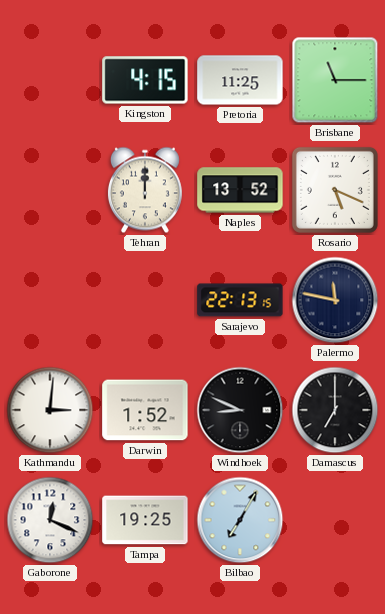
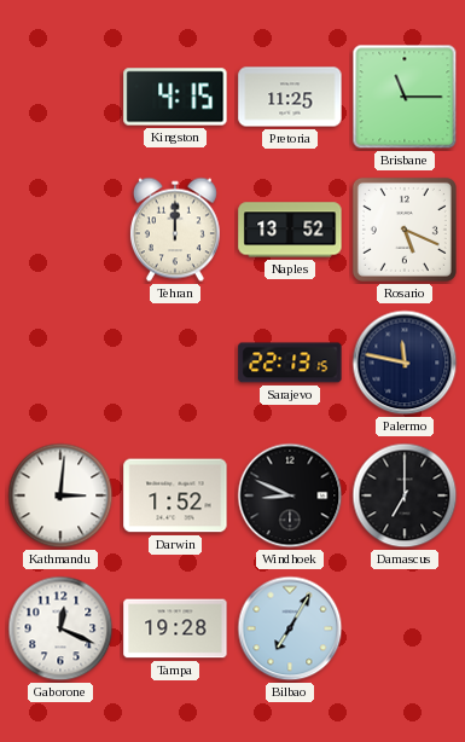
Tampa: 19:25 -> 19:28 (175, 628)
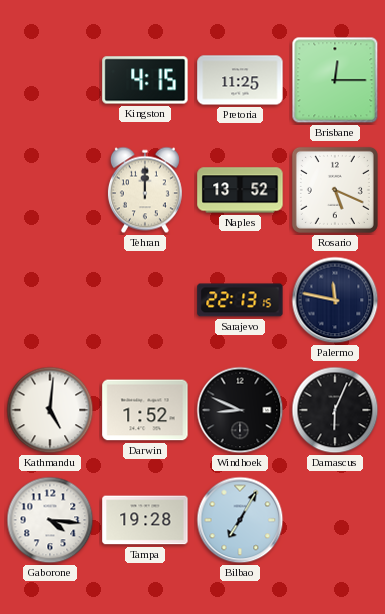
Brisbane: 11:15 -> 12:15 (335, 80)
Kathmandu: 3:01 -> 5:01 (50, 410)
Damascus: 7:00 -> 6:04 (335, 410)
Gaborone: 12:19 -> 4:16 (50, 520)
